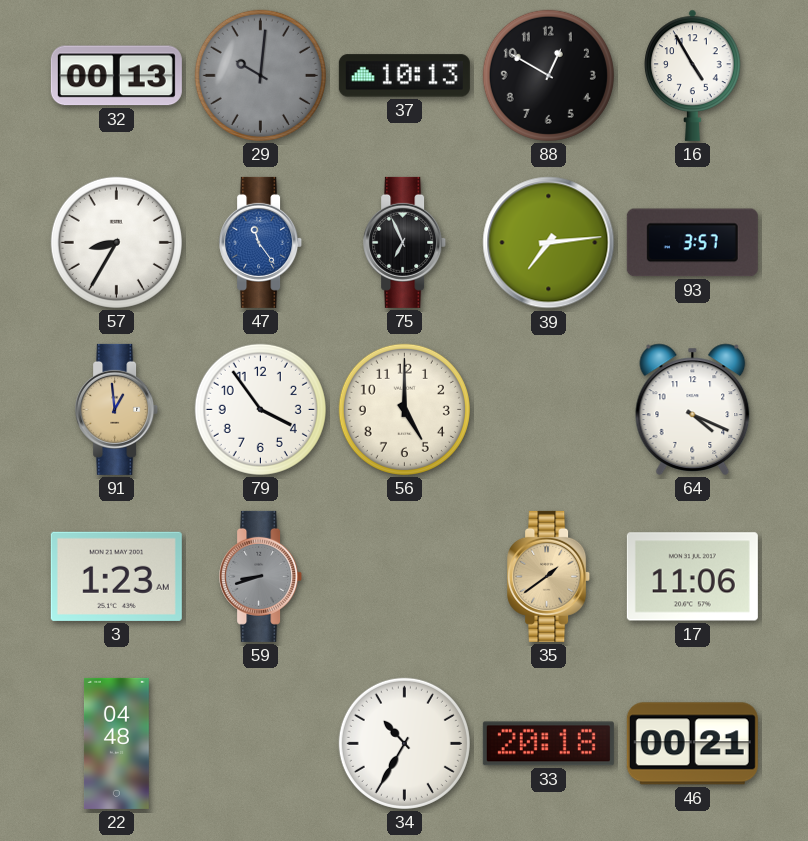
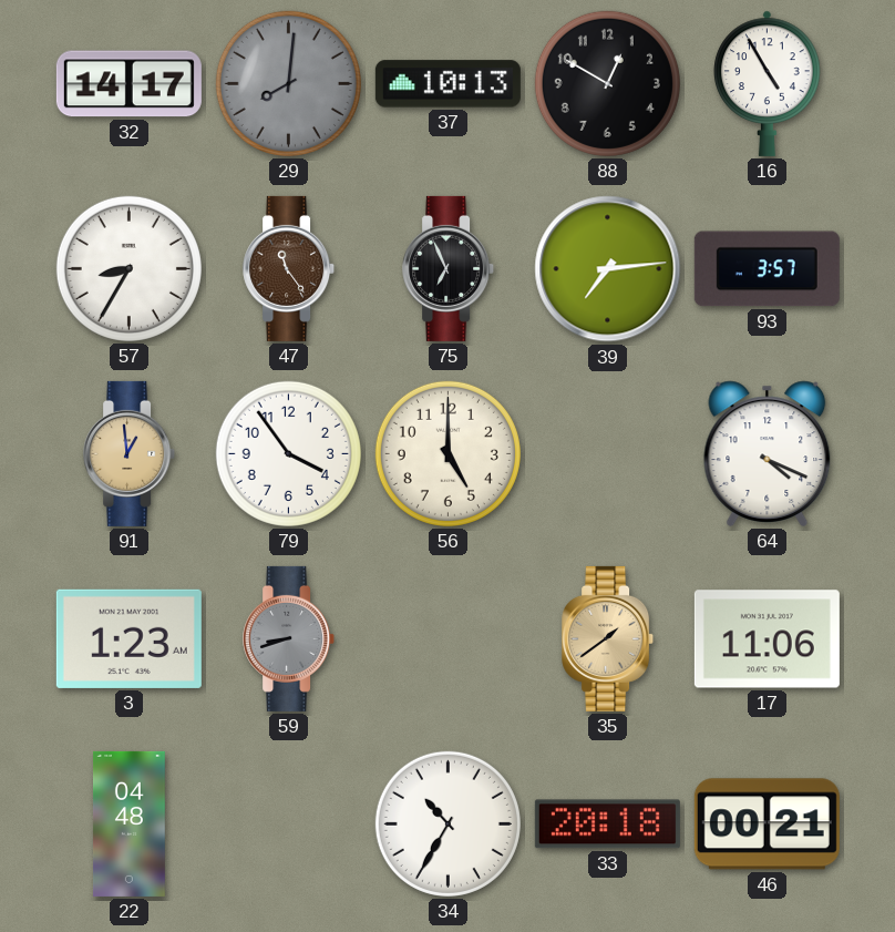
32: 00:13 -> 14:17 (128, 84)
29: 10:01 -> 8:01 (288, 83)
47 dial: blue -> brown (289, 268)
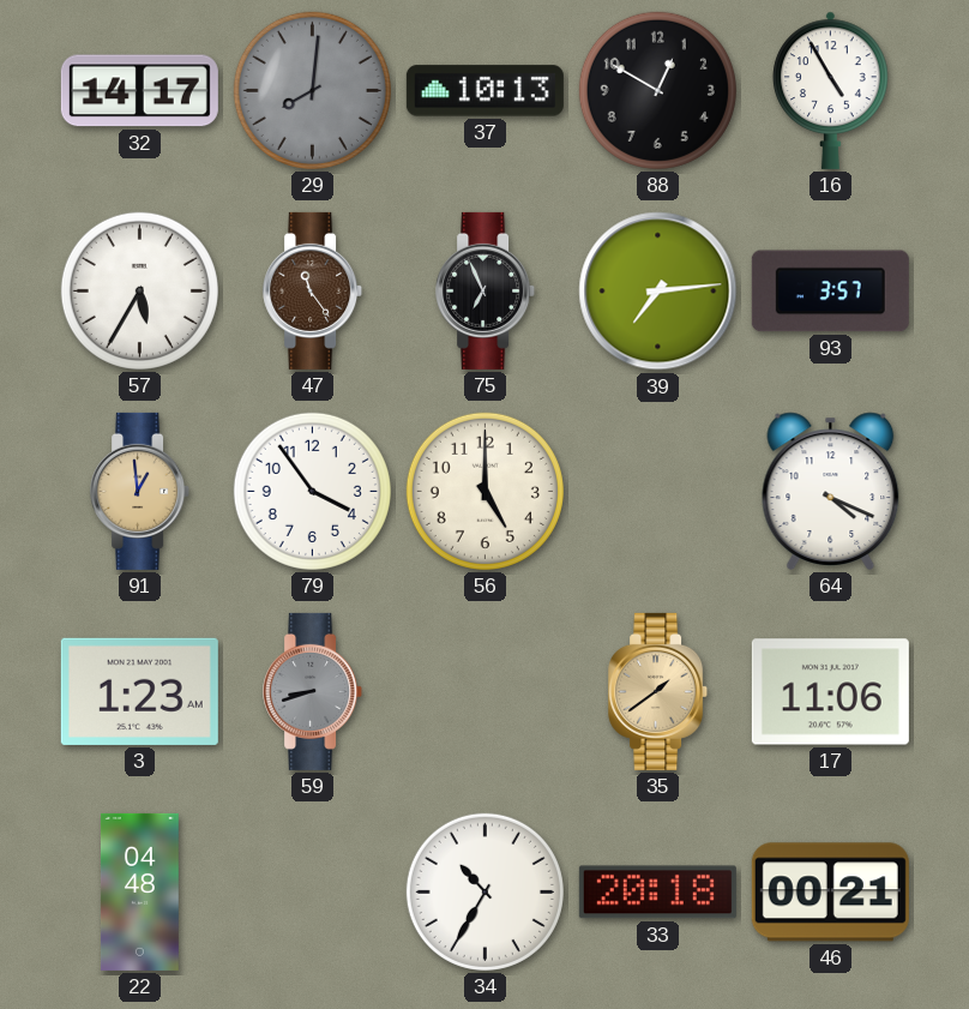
57: 8:35 -> 5:35 (139, 290)
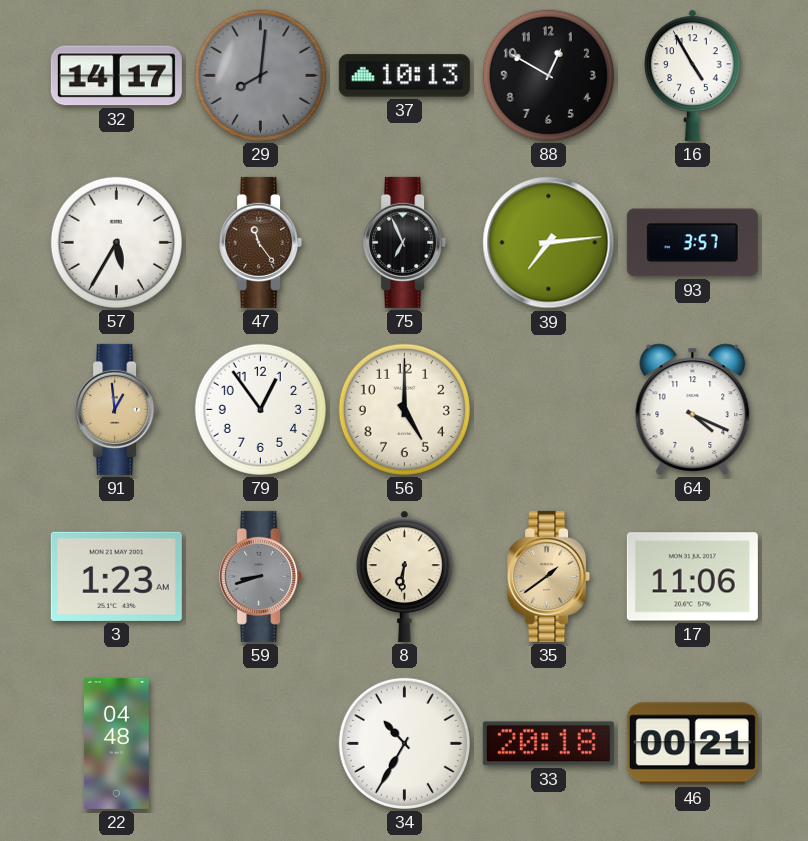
79: 3:54 -> 12:54 (260, 409)
8: none -> 6:31 (405, 576)
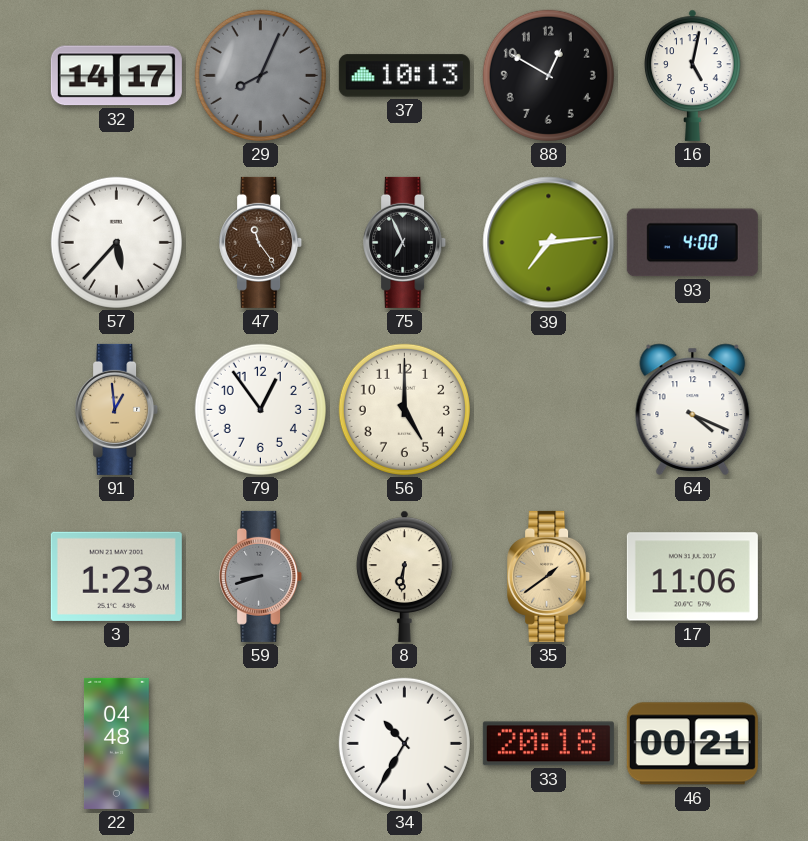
29: 8:01 -> 8:04 (260, 75)
16: 4:55 -> 5:02 (693, 75)
57: 5:35 -> 5:37 (116, 242)
93: 3:57 -> 4:00 (692, 243)
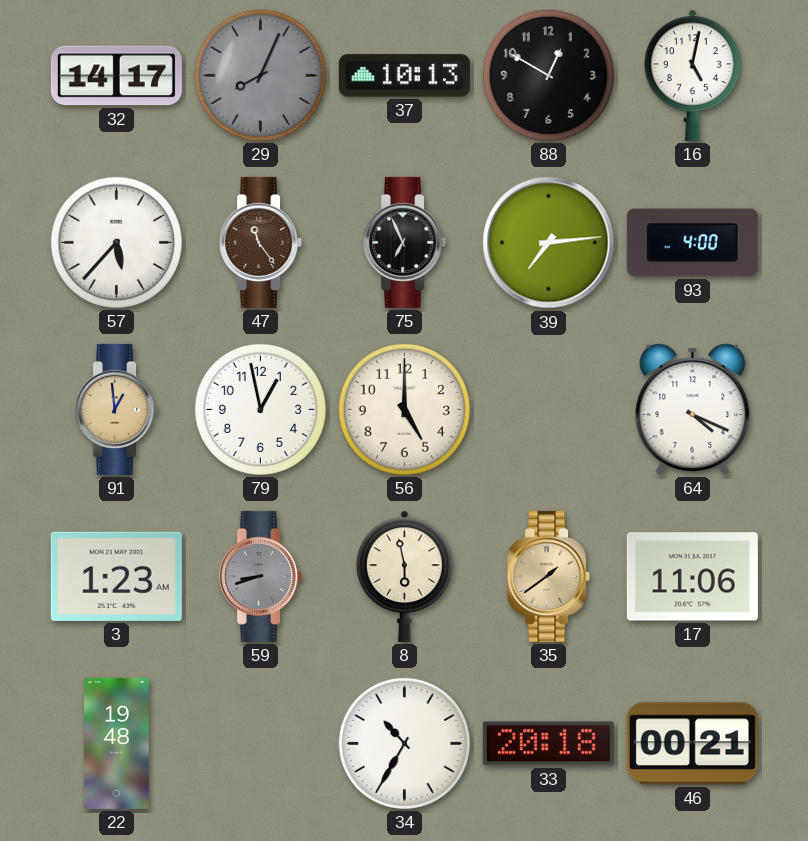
79: 12:54 -> 12:58 (260, 409)
8: 6:31 -> 5:58 (405, 576)
22: 04:48 -> 19:48 (116, 743)
